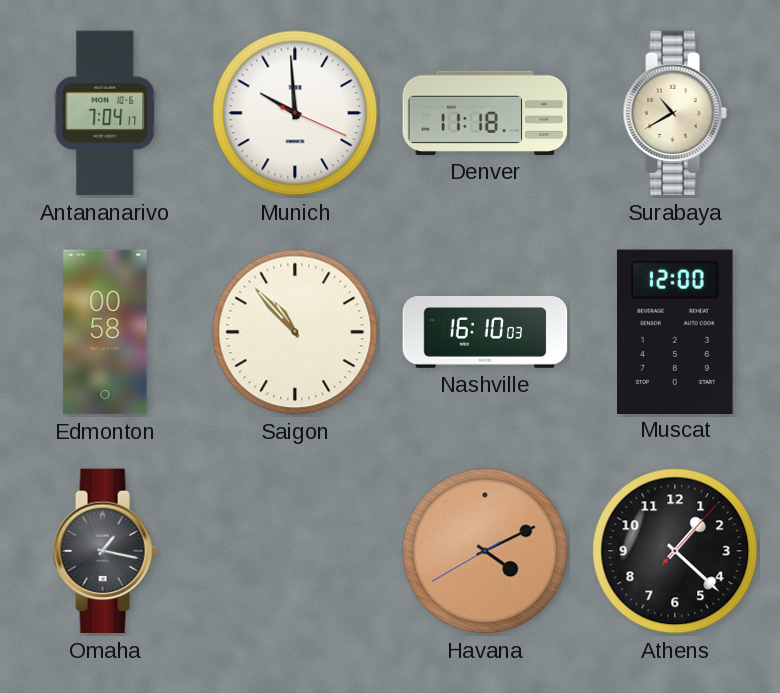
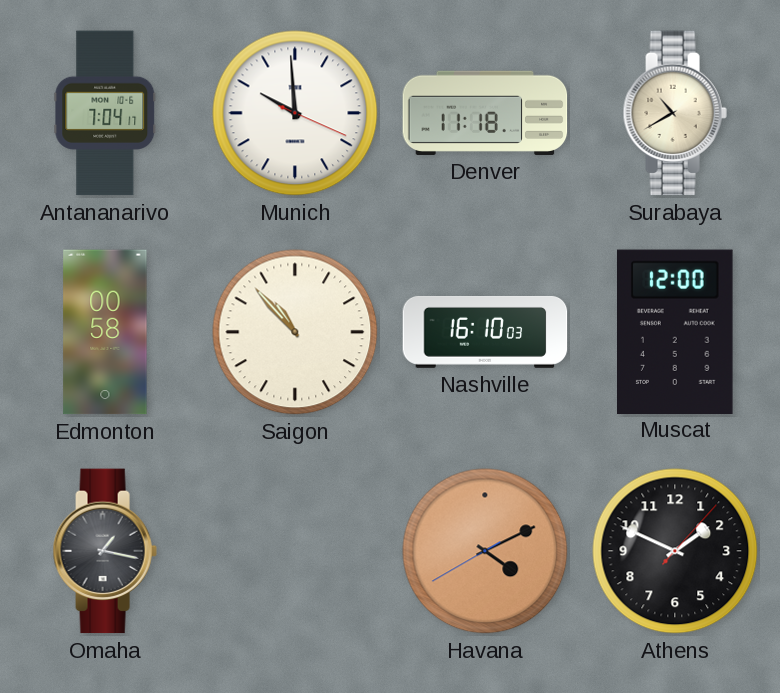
Athens: 1:22 -> 1:49 (675, 551)
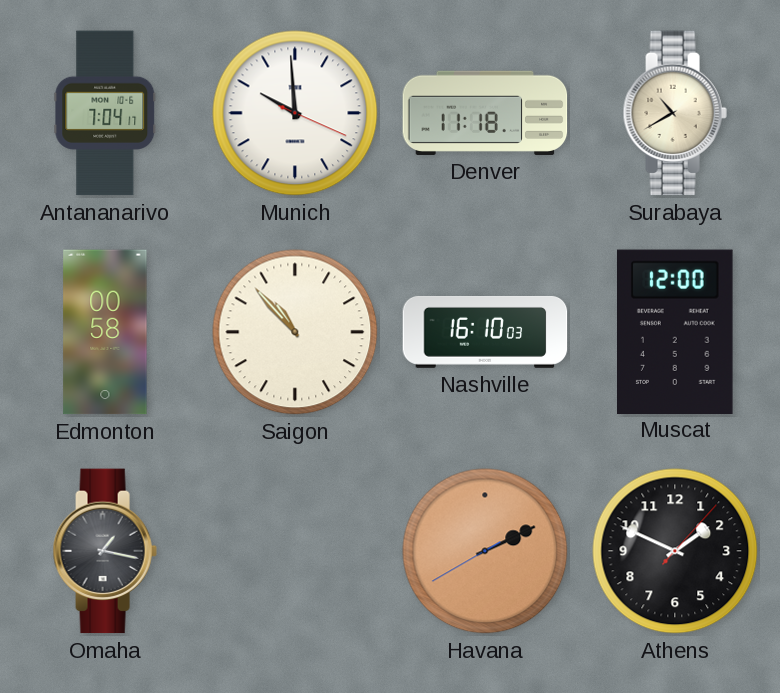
Havana: 4:10 -> 2:10 (485, 551)
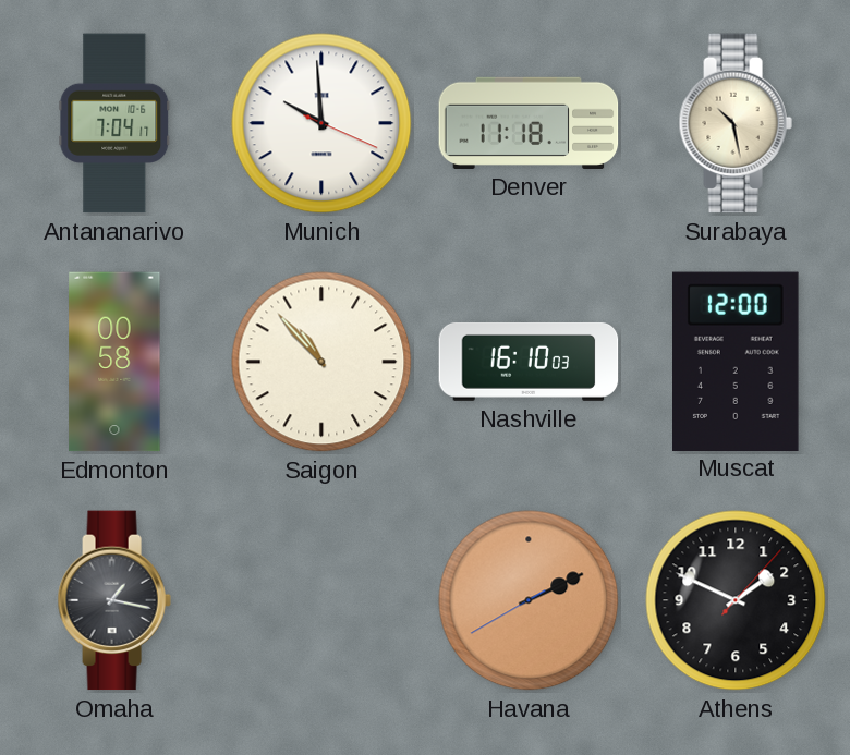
Surabaya: 10:40 -> 10:28 (736, 123)
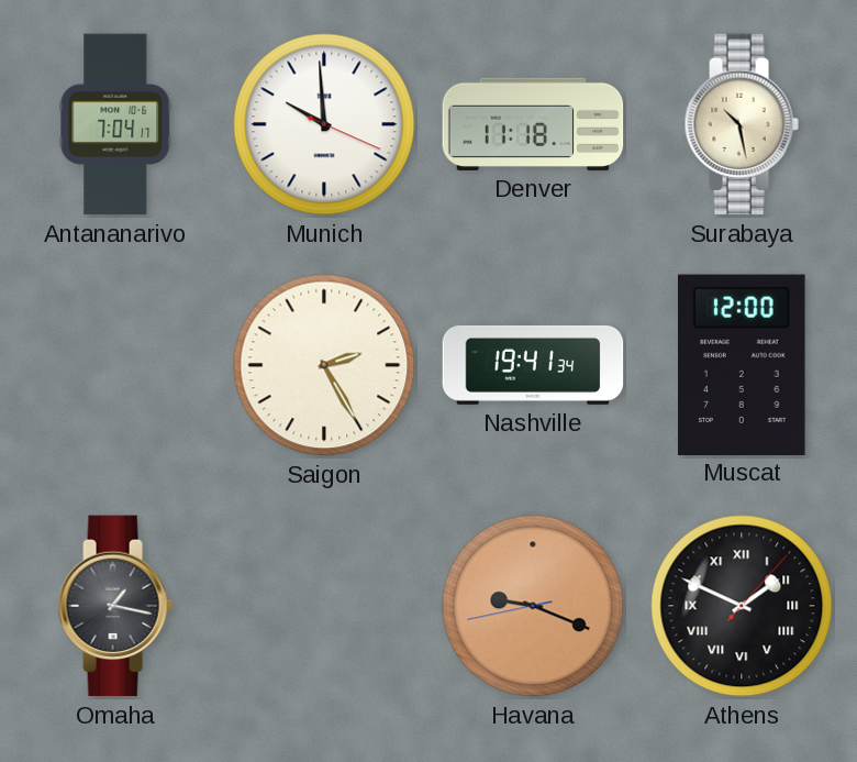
Edmonton: 00:58 -> none (114, 362)
Saigon: 10:53 -> 2:25 (324, 365)
Nashville: 16:10 -> 19:41 (533, 365)
Havana: 2:10 -> 9:18 (533, 606)
Athens numerals: Arabic -> Roman (742, 606)
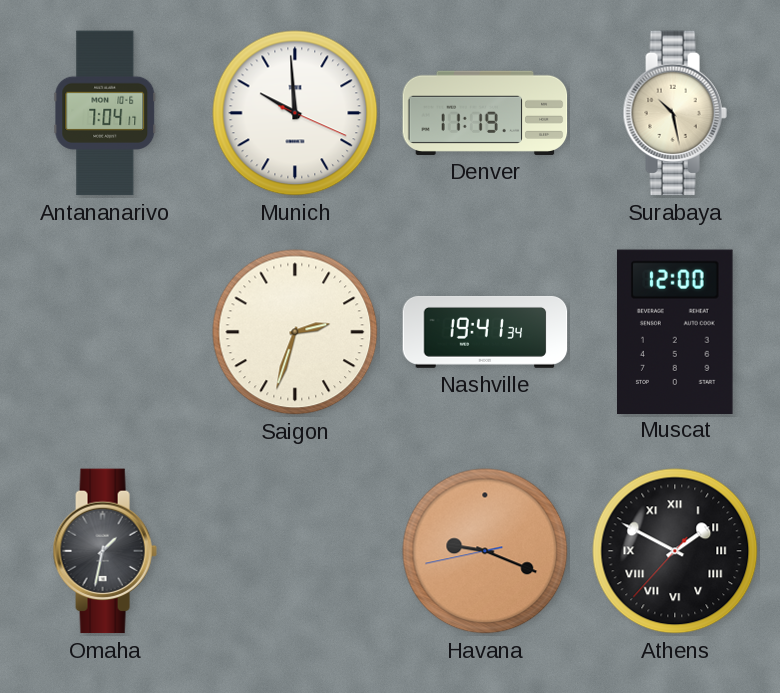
Denver: 11:18 -> 11:19 (485, 113)
Saigon: 2:25 -> 2:33 (295, 332)
Omaha: 1:17 -> 1:32 (105, 551)
Athens: 1:49:07 -> 1:49:37 (675, 551)
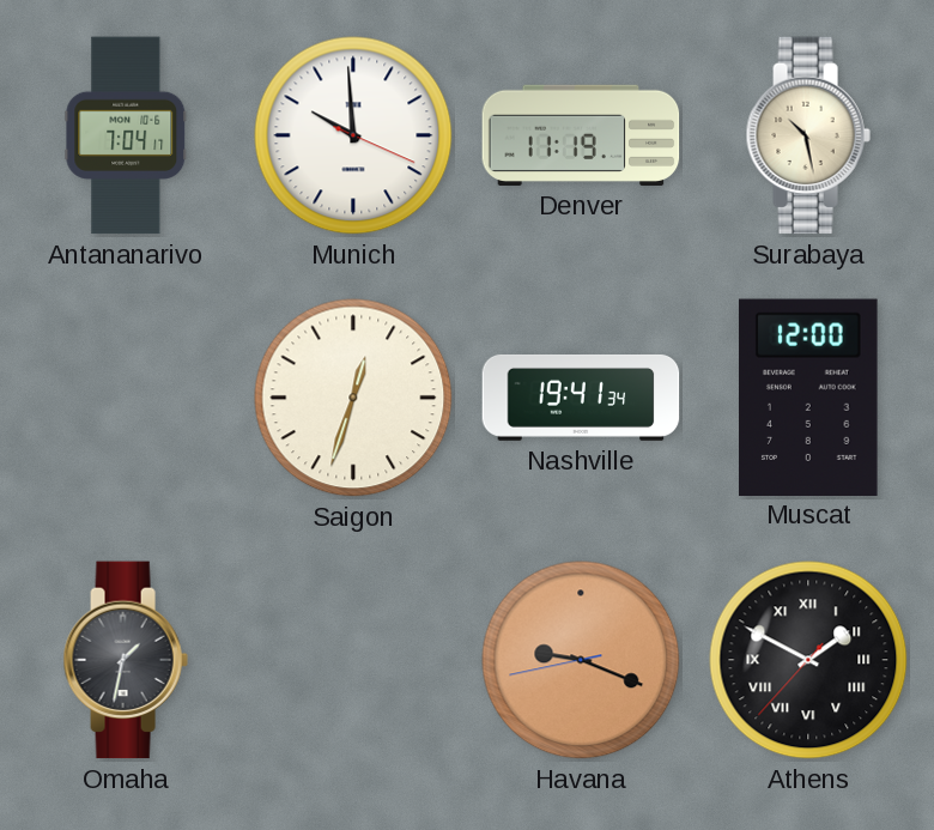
Saigon: 2:33 -> 12:33 (353, 398)
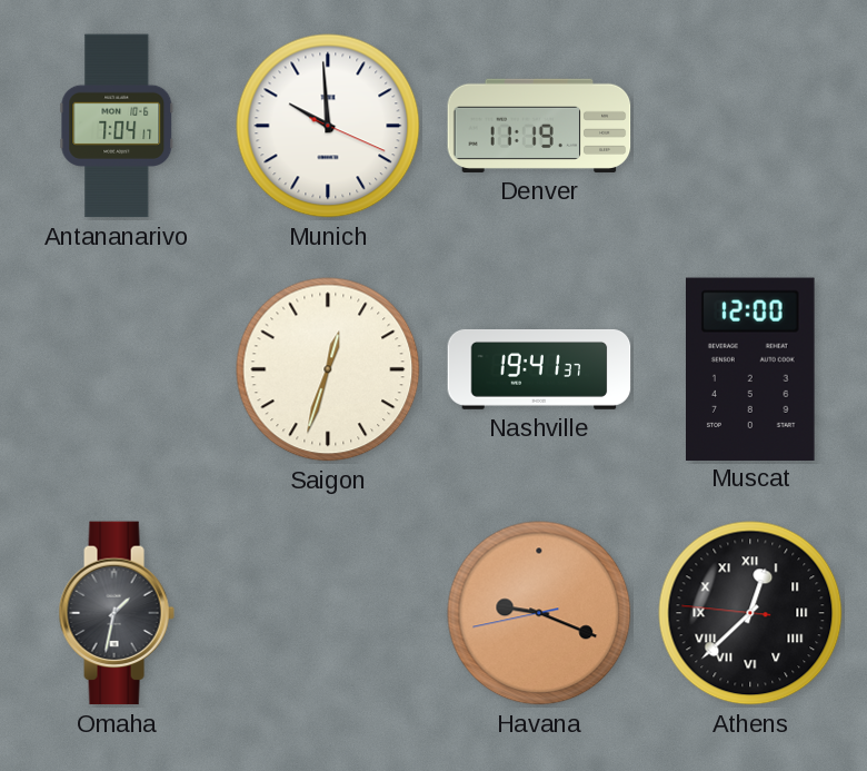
Surabaya: 10:28 -> none (808, 135)
Nashville: 19:41:34 -> 19:41:37 (539, 369)
Athens: 1:49 -> 12:37 (750, 613)
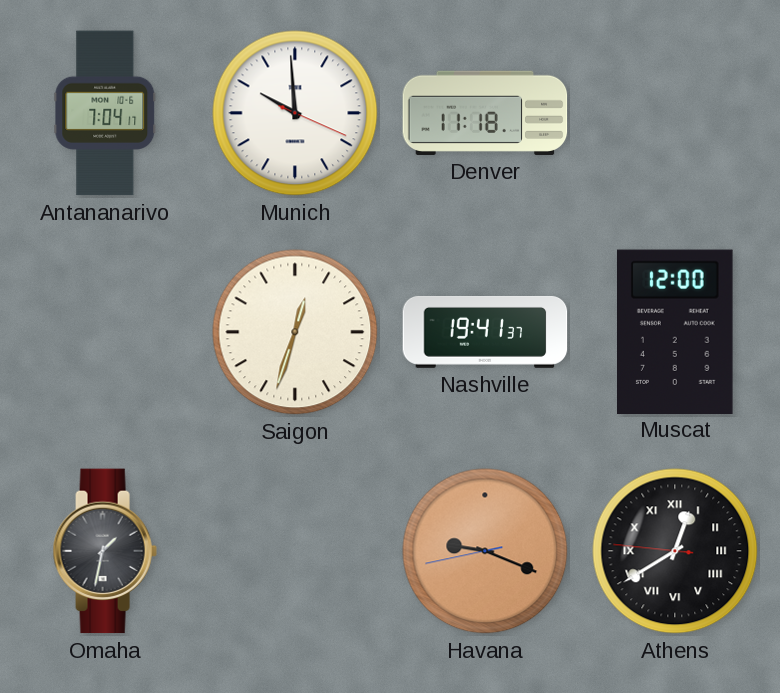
Denver: 11:19 -> 11:18 (485, 113)
Athens: 12:37 -> 12:39 (675, 551)
